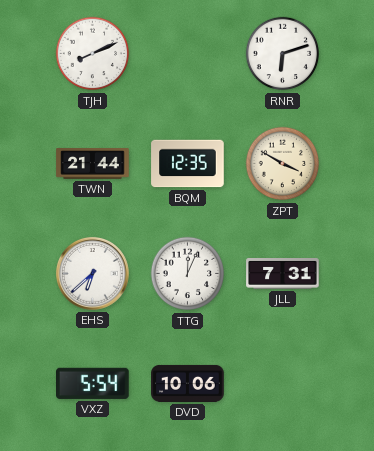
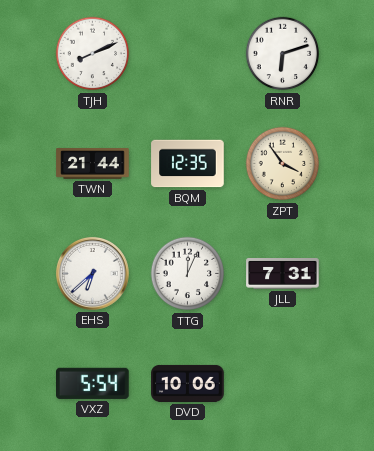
ZPT: 3:50 -> 3:54 (283, 164)
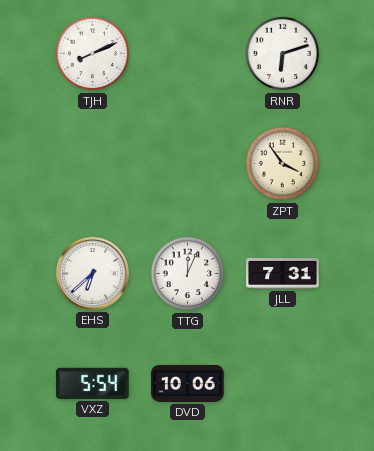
TWN: 21:44 -> none (93, 164)
BQM: 12:35 -> none (188, 164)
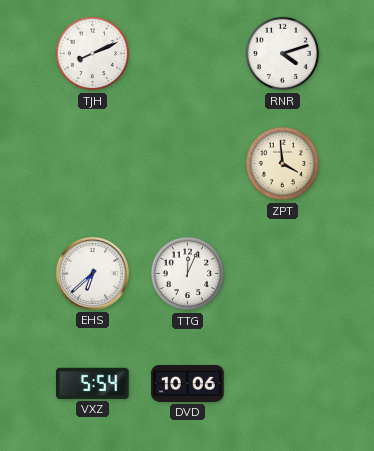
RNR: 6:12 -> 4:12 (283, 54)
ZPT: 3:54 -> 3:59 (283, 164)
JLL: 7:31 -> none (283, 274)
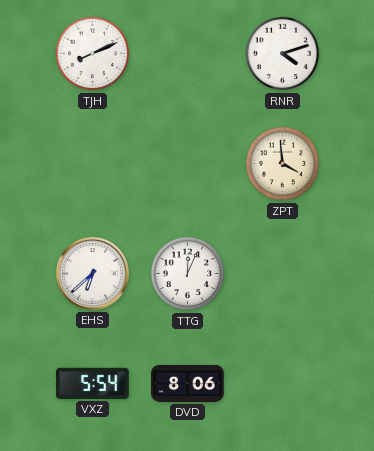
DVD: 10:06 -> 8:06 (188, 383)
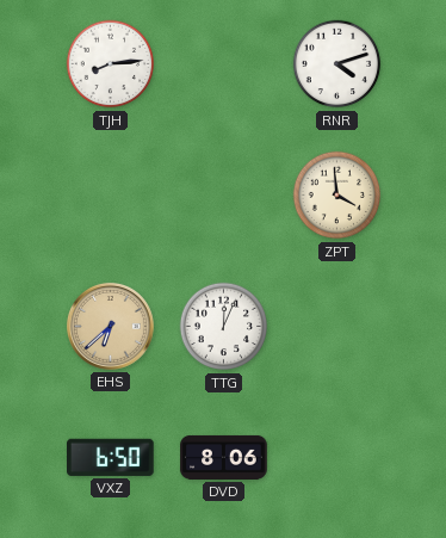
TJH: 8:11 -> 8:14 (111, 64)
EHS dial: white -> champagne (110, 326)
VXZ: 5:54 -> 6:50 (111, 457)
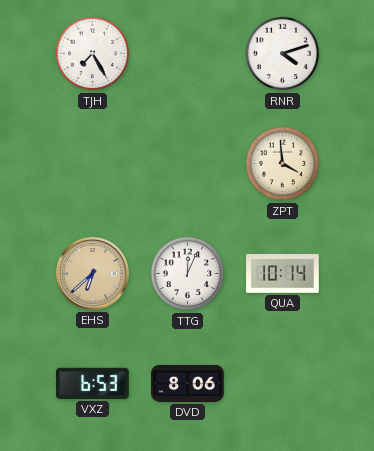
TJH: 8:14 -> 7:25 (93, 54)
QUA: none -> 10:14 (283, 274)
VXZ: 6:50 -> 6:53 (93, 383)
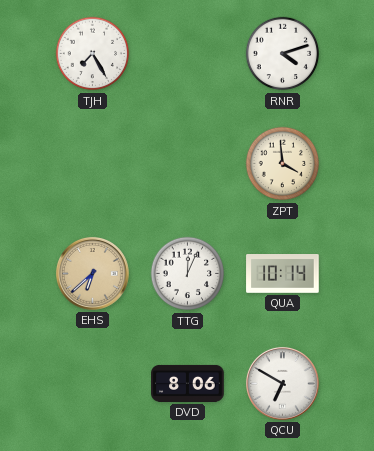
VXZ: 6:53 -> none (93, 383)
QCU: none -> 6:50 (282, 383)
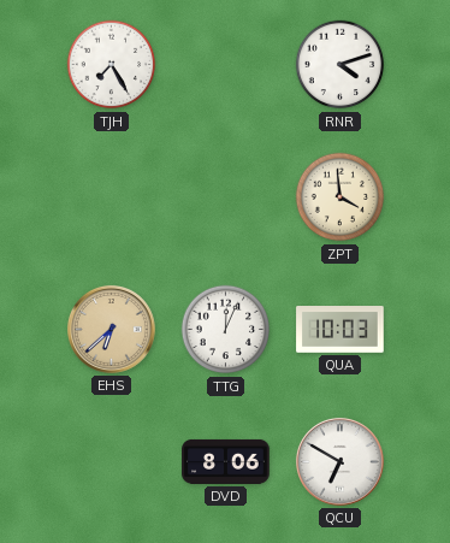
QUA: 10:14 -> 10:03 (341, 330)
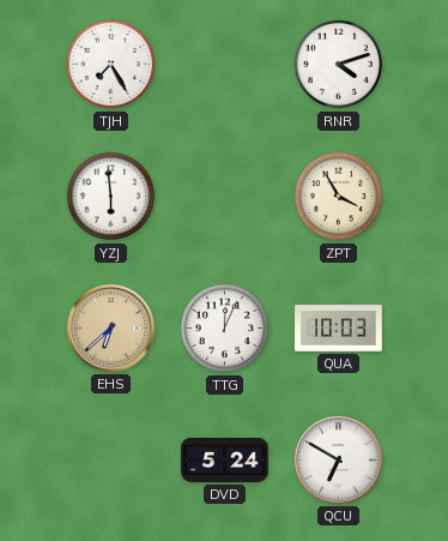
YZJ: none -> 5:59 (111, 197)
ZPT: 3:59 -> 3:55 (339, 197)
DVD: 8:06 -> 5:24 (225, 459)
